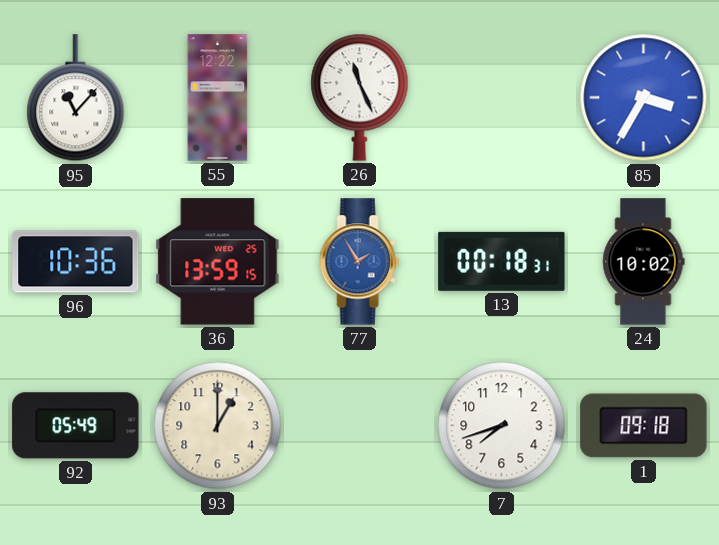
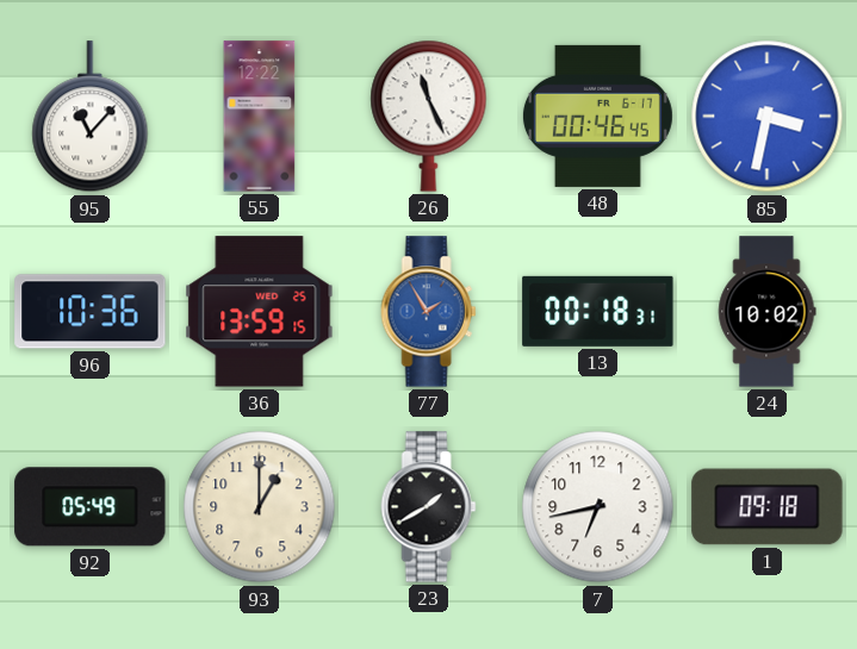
48: none -> 00:46 (597, 116)
85: 3:35 -> 3:32 (768, 117)
23: none -> 1:40 (429, 507)
7: 7:42 -> 6:43 (598, 507)
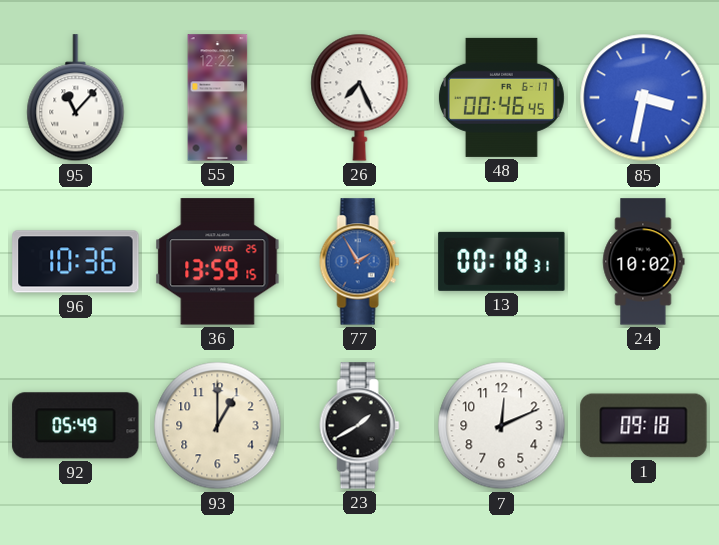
26: 11:26 -> 7:26 (360, 97)
7: 6:43 -> 12:11 (502, 426)
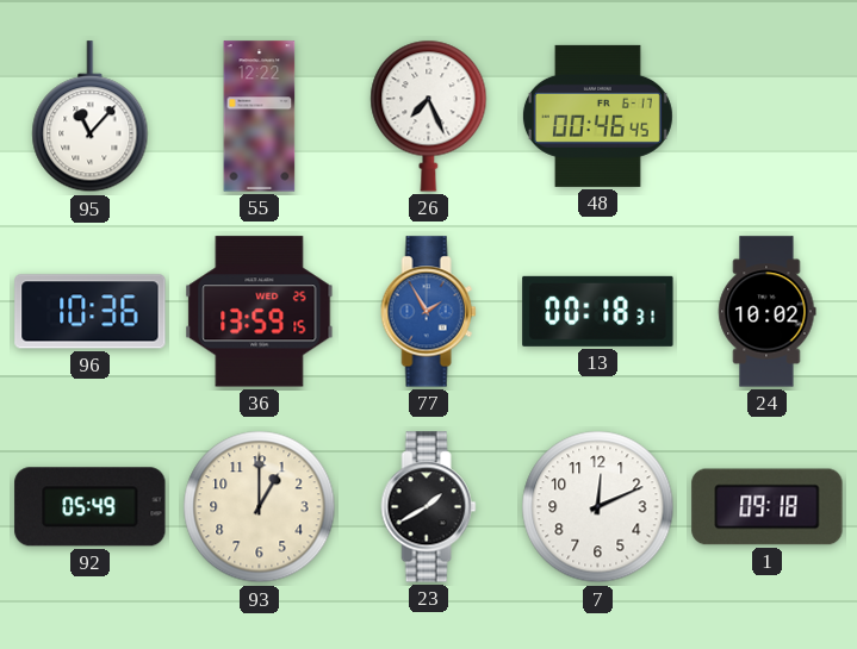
85: 3:32 -> none (644, 98)
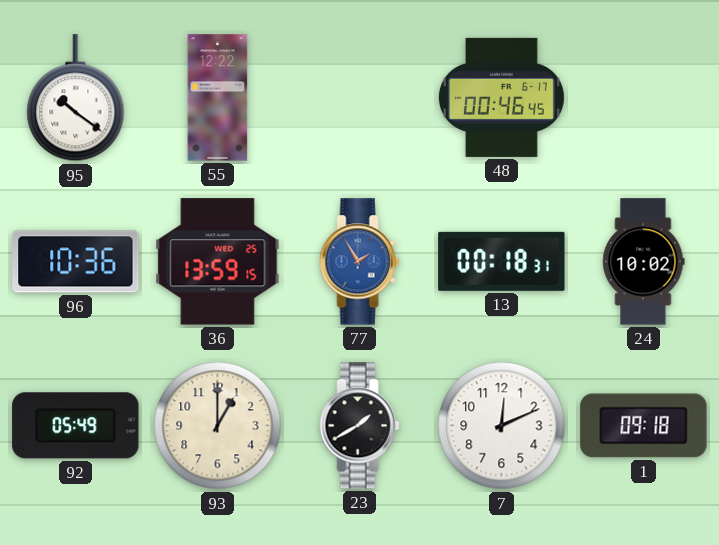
95: 11:07 -> 10:21 (76, 98)
26: 7:26 -> none (429, 116)
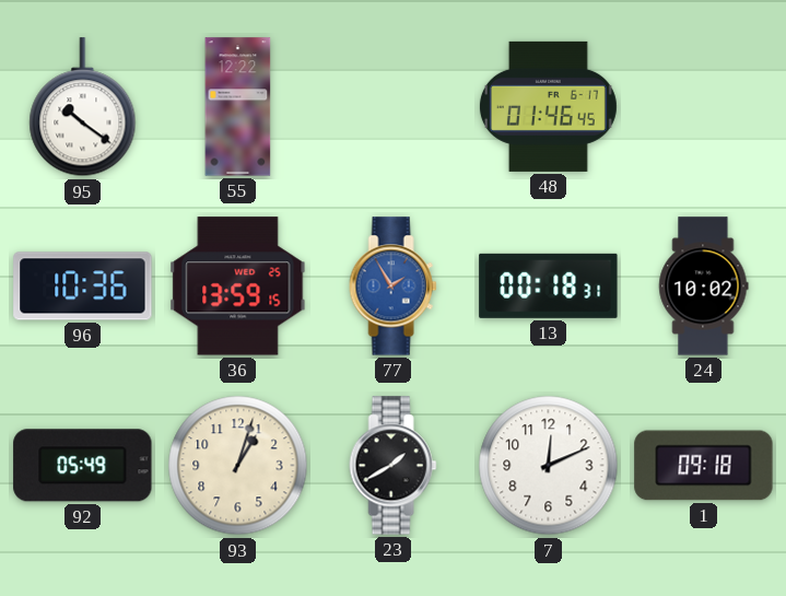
48: 00:46 -> 01:46 (548, 106)
93: 1:00 -> 1:03 (238, 466)
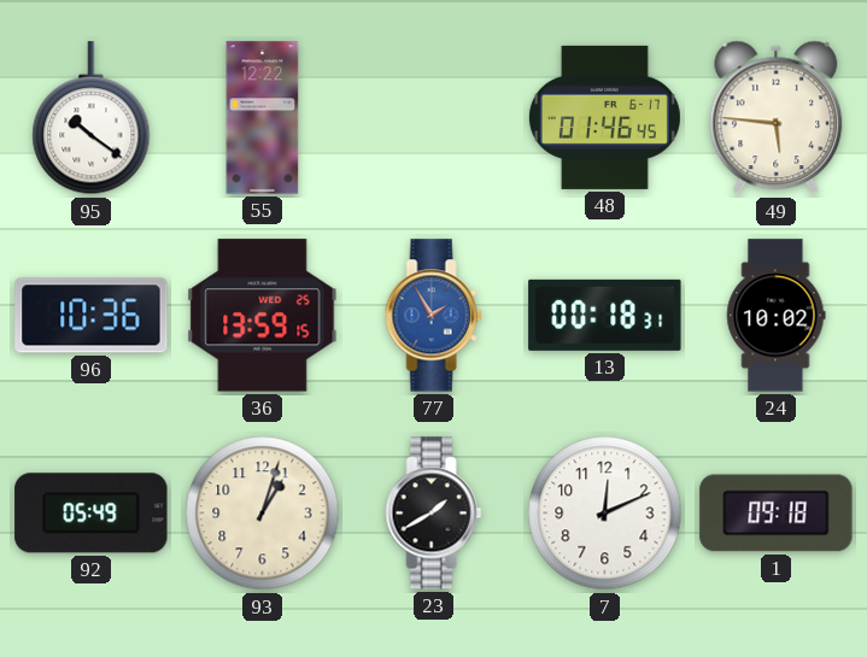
49: none -> 5:46 (777, 118)
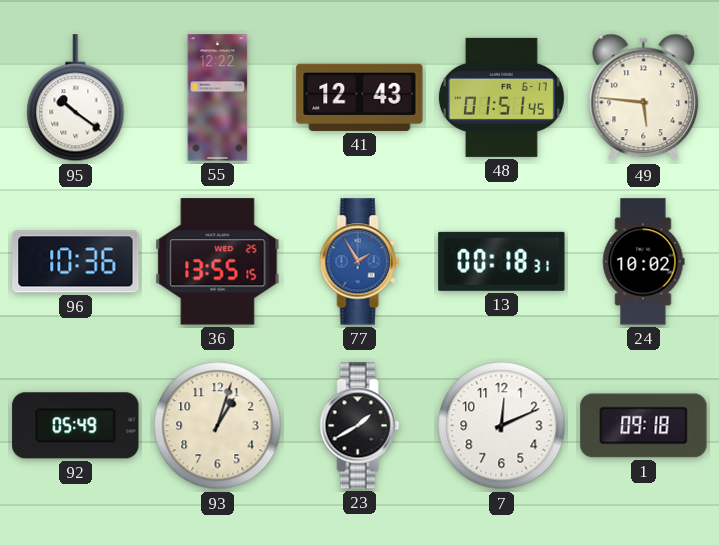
41: none -> 12:43 (360, 97)
48: 01:46 -> 01:51 (501, 97)
36: 13:59 -> 13:55 (218, 262)
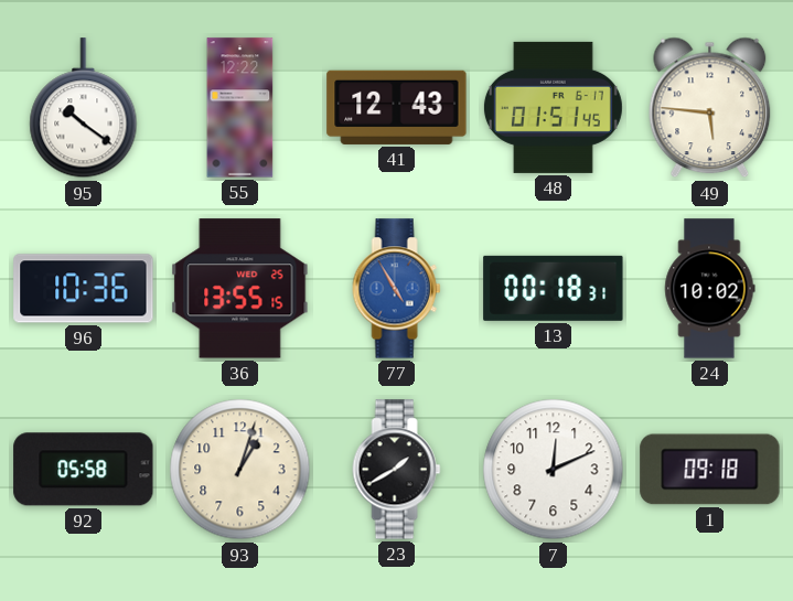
77: 1:55 -> 4:55 (397, 289)
92: 05:49 -> 05:58 (84, 470)
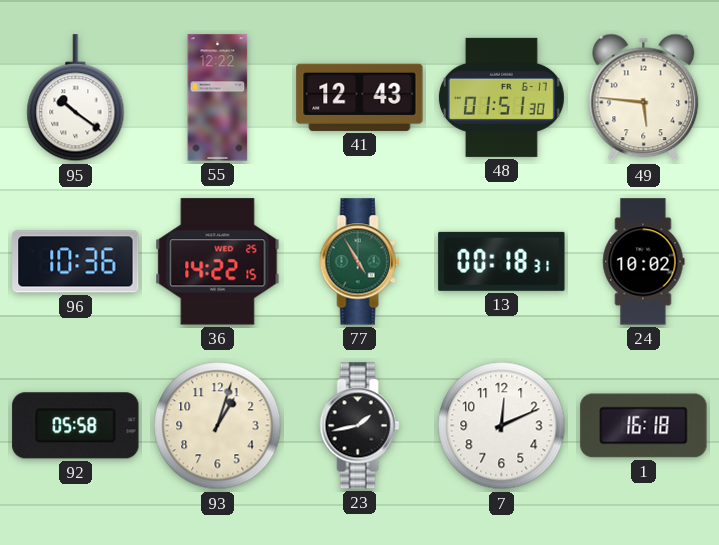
48: 01:51:45 -> 01:51:30 (501, 97)
36: 13:55 -> 14:22 (218, 262)
77 dial: blue -> green (360, 262)
23: 1:40 -> 1:43 (360, 426)
1: 09:18 -> 16:18 (644, 426)
